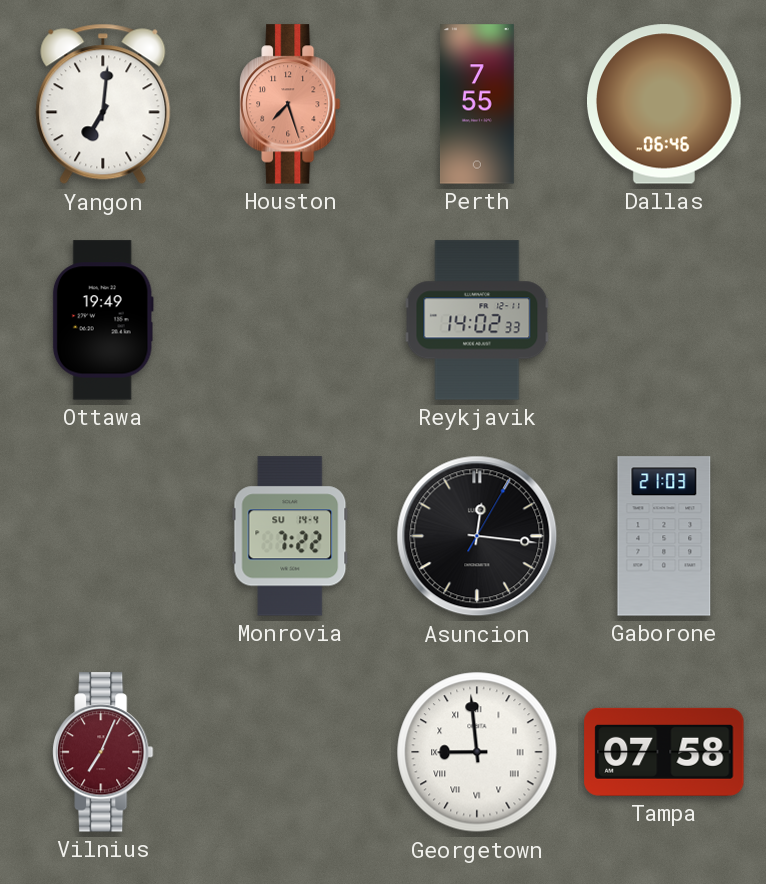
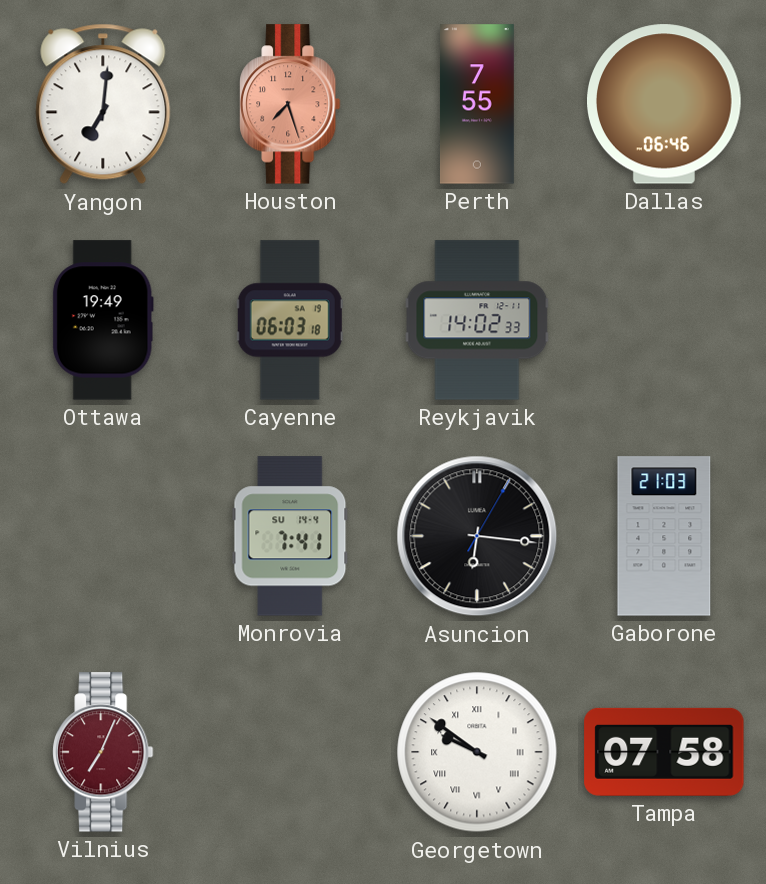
Cayenne: none -> 06:03 (290, 320)
Monrovia: 7:22 -> 7:41 (290, 536)
Asuncion: 12:16 -> 6:16 (477, 536)
Georgetown: 8:59 -> 9:51 (477, 752)
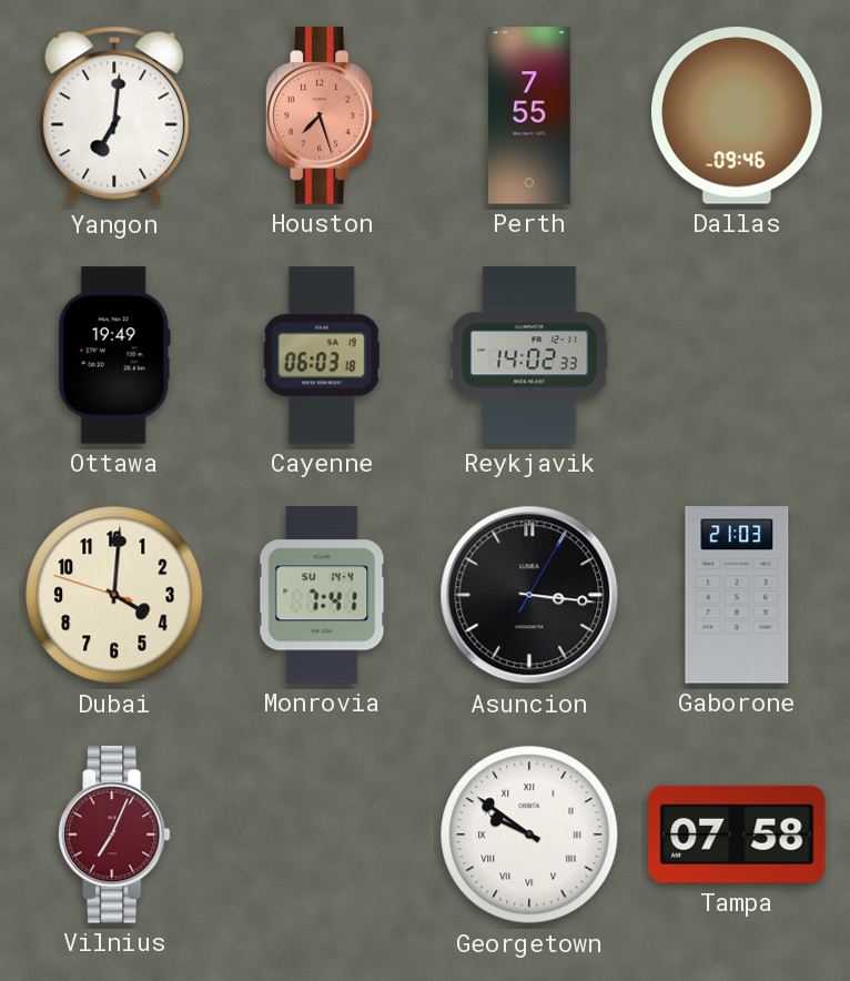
Dallas: 06:46 -> 09:46 (738, 115)
Dubai: none -> 4:00 (114, 595)
Asuncion: 6:16 -> 3:16 (529, 595)
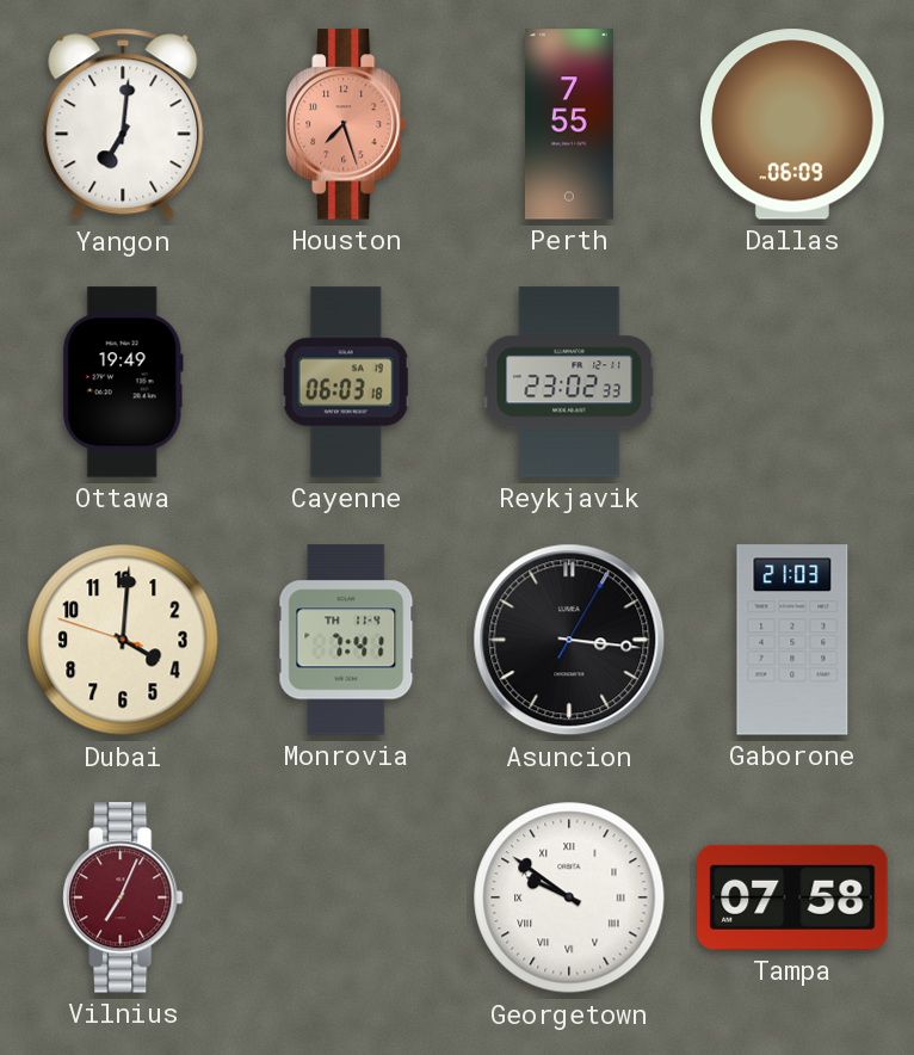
Dallas: 09:46 -> 06:09 (793, 124)
Reykjavik: 14:02 -> 23:02 (569, 382)
Monrovia date: SU 14-4 -> TH 11-4 (346, 640)
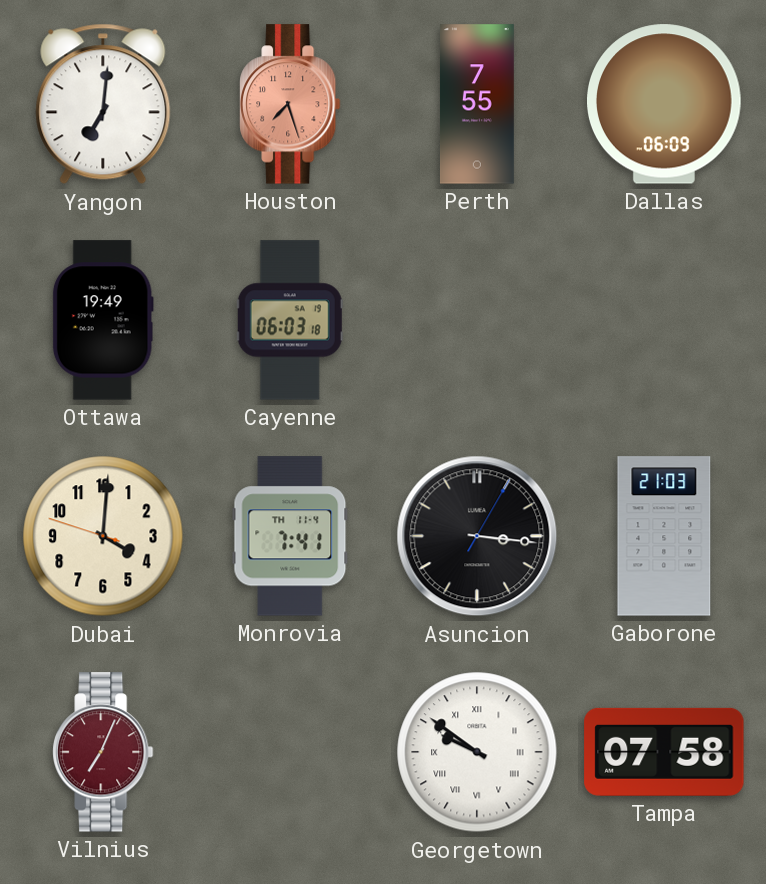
Reykjavik: 23:02 -> none (569, 382)
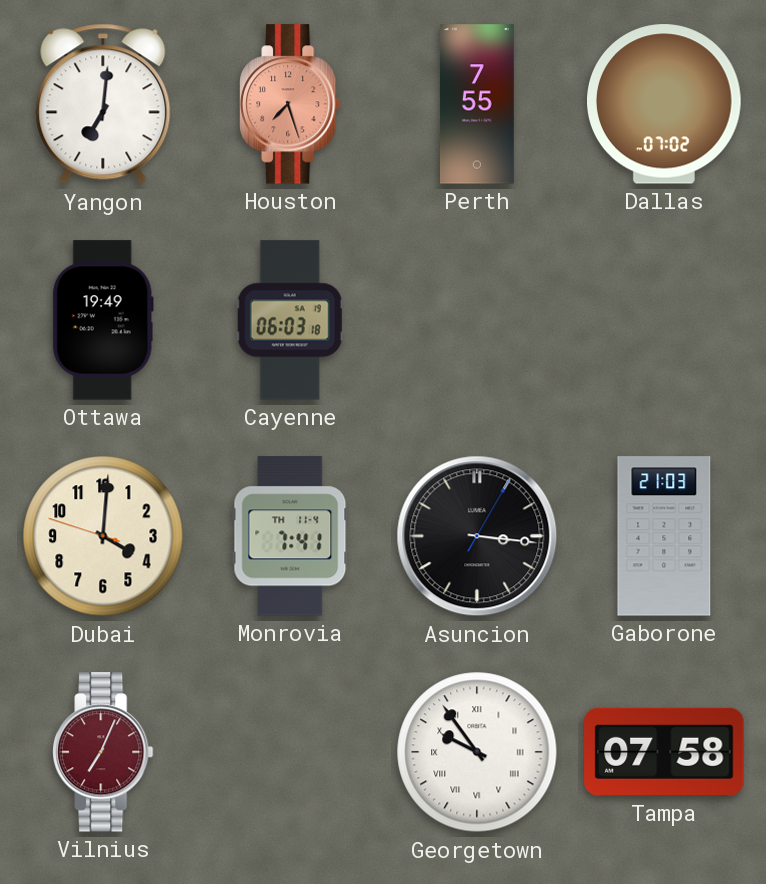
Dallas: 06:09 -> 07:02 (665, 104)
Georgetown: 9:51 -> 9:54 (477, 752)
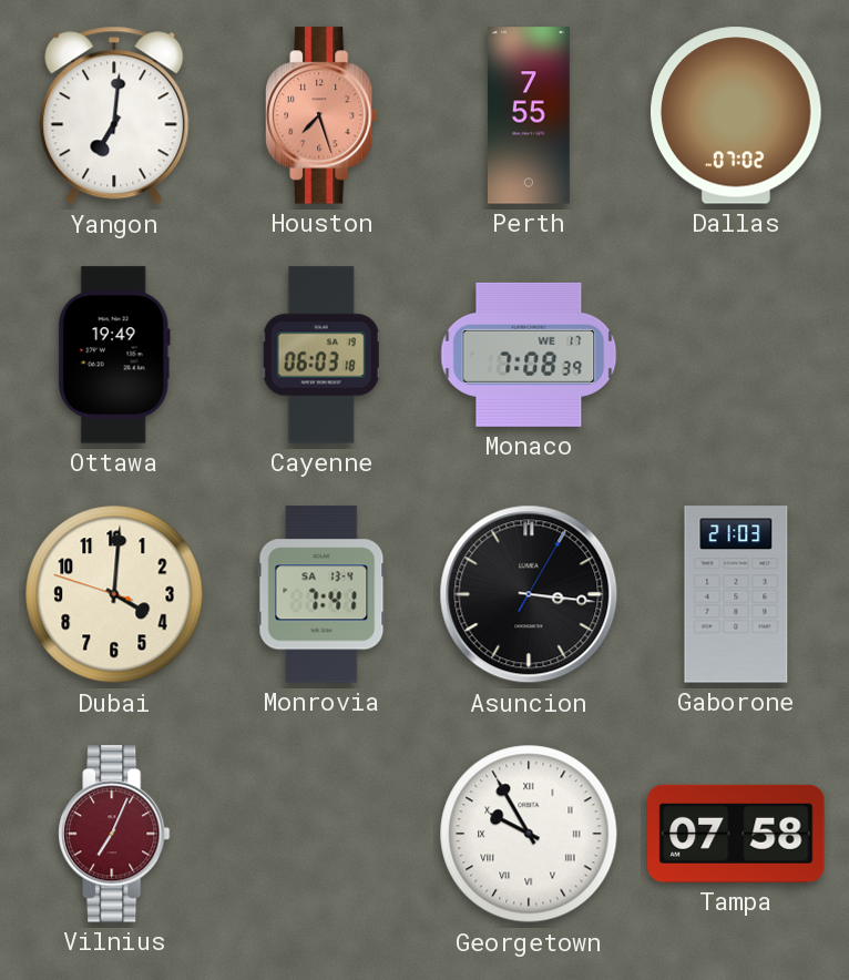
Monaco: none -> 7:08 (529, 355)
Monrovia date: TH 11-4 -> SA 13-4 (321, 594)
Georgetown: 9:54 -> 9:55 (529, 834)
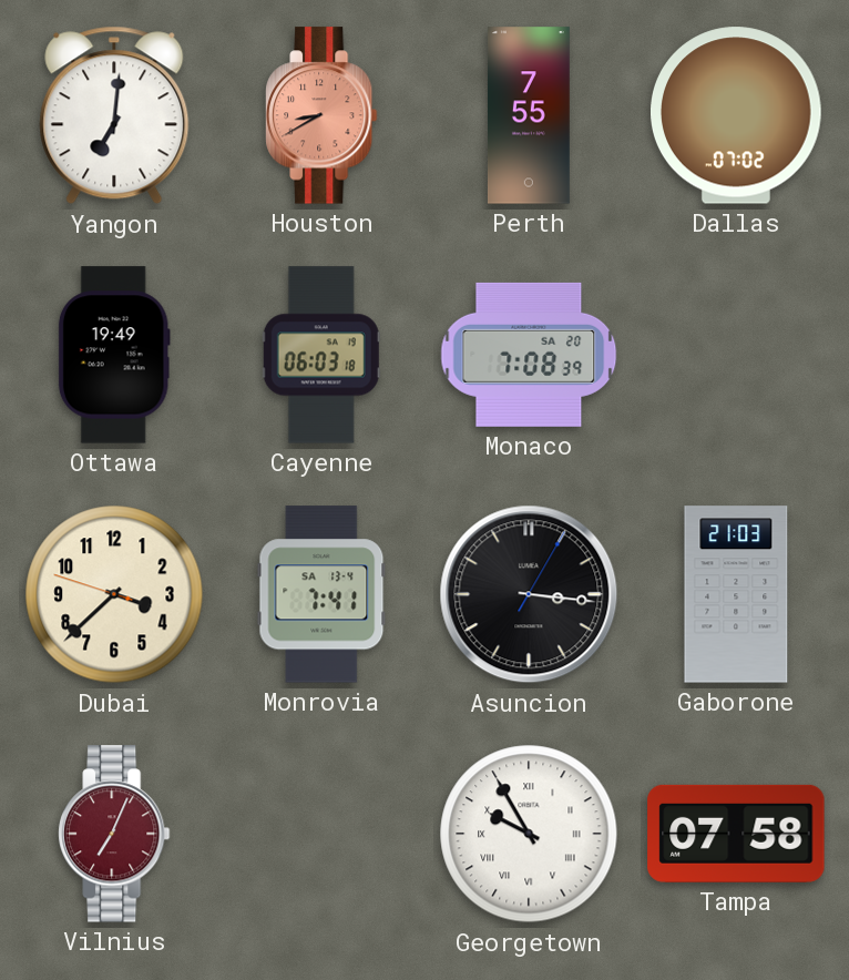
Houston: 7:27 -> 8:40 (321, 115)
Monaco date: WE 17 -> SA 20 (529, 355)
Dubai: 4:00 -> 3:37 (114, 594)
